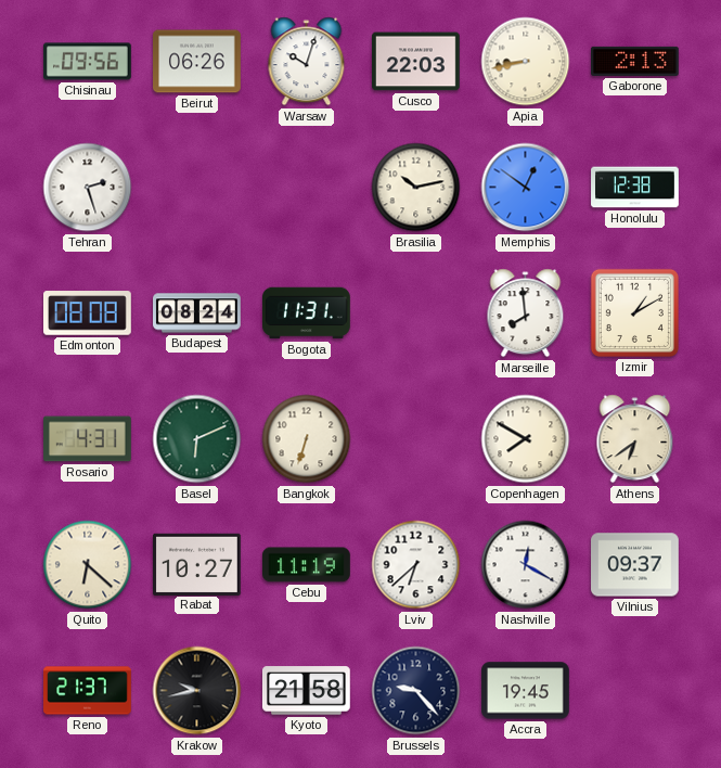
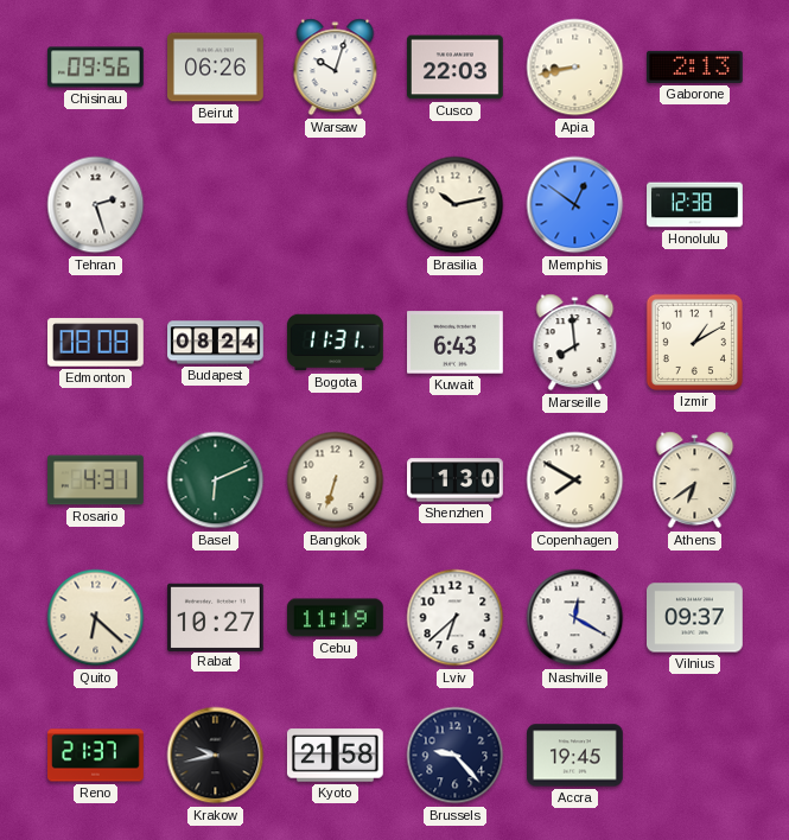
Kuwait: none -> 6:43 (456, 343)
Shenzhen: none -> 1:30 (456, 481)
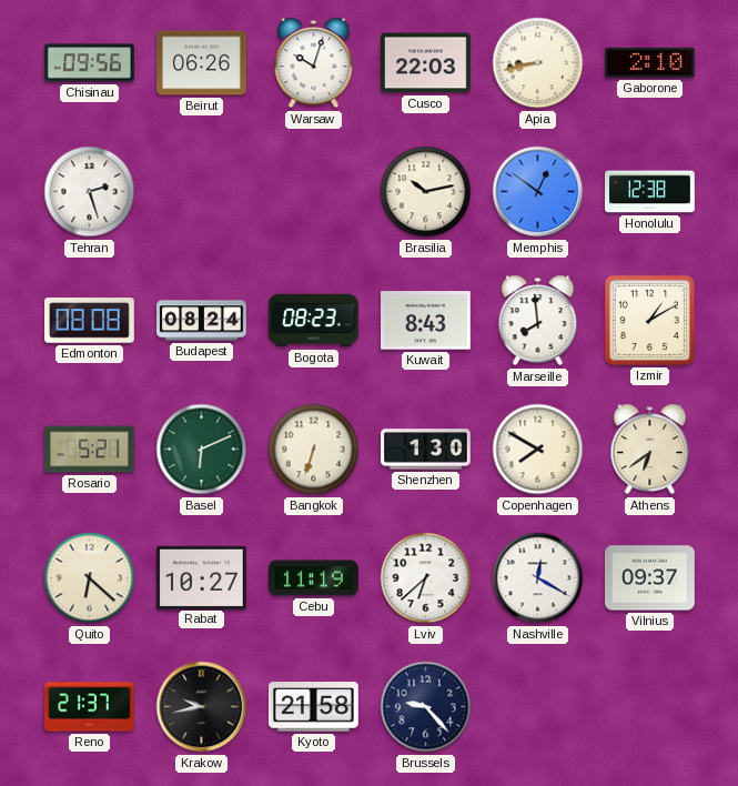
Gaborone: 2:13 -> 2:10 (650, 62)
Bogota: 11:31 -> 08:23 (314, 321)
Kuwait: 6:43 -> 8:43 (426, 321)
Rosario: 4:31 -> 5:21 (90, 450)
Accra: 19:45 -> none (575, 756)
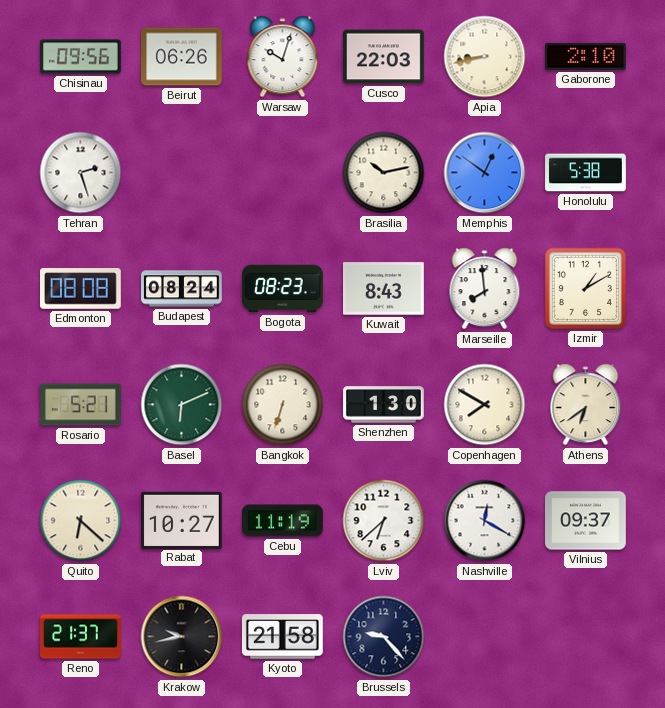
Honolulu: 12:38 -> 5:38 (586, 173)
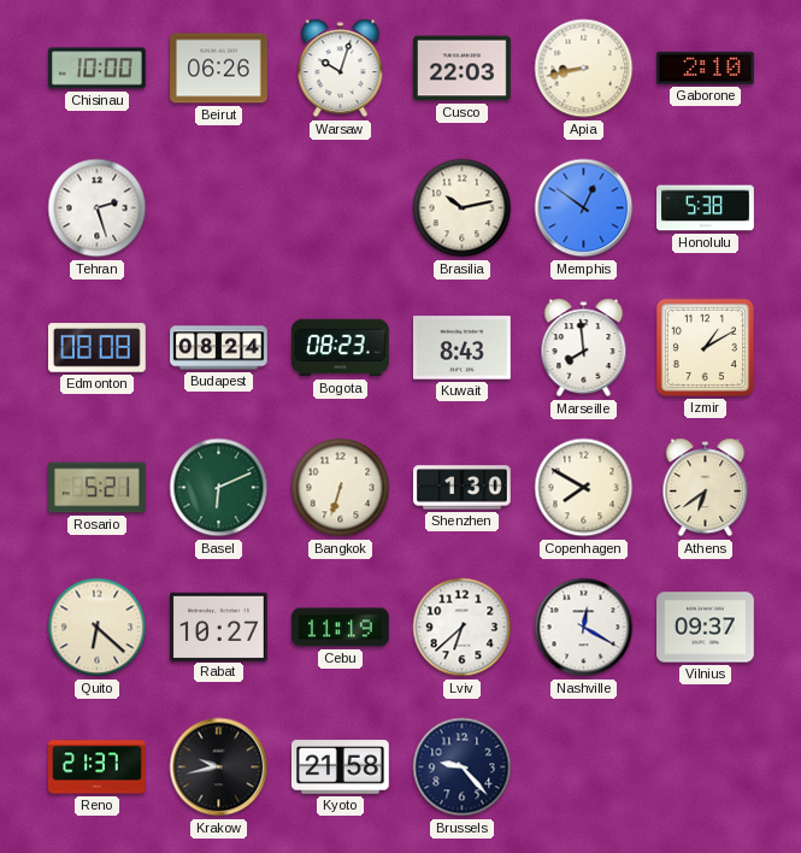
Chisinau: 09:56 -> 10:00 (98, 69)
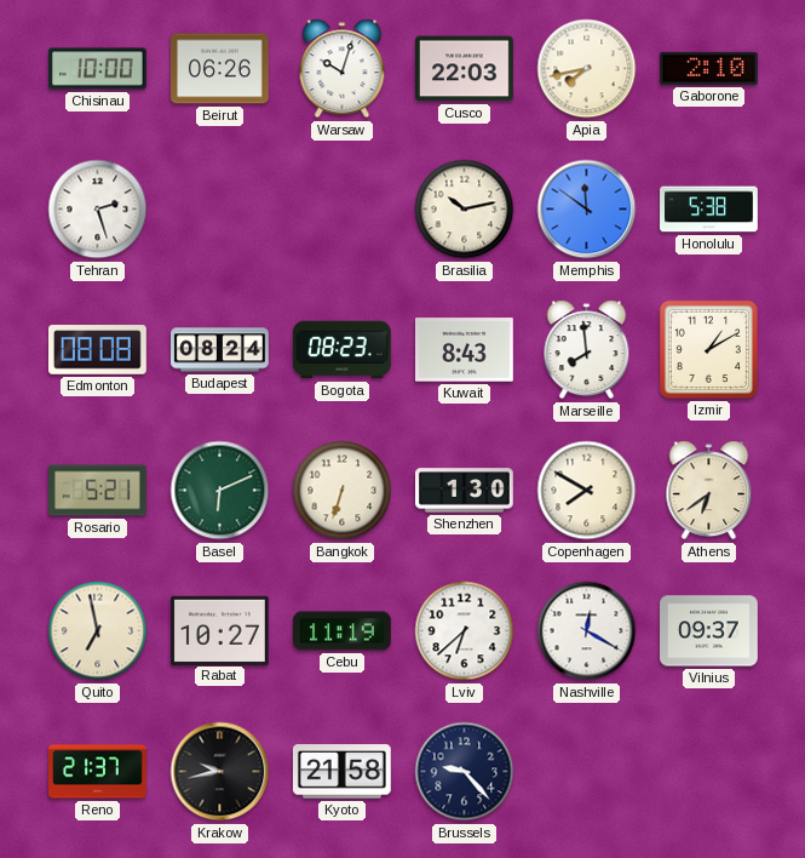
Apia: 8:43 -> 7:43 (587, 69)
Memphis: 12:51 -> 11:51 (587, 210)
Quito: 6:22 -> 6:58 (98, 631)
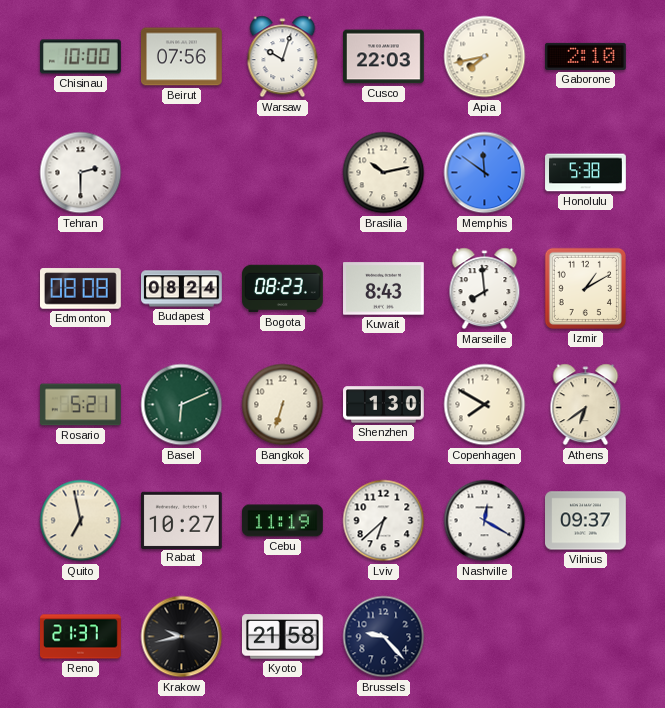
Beirut: 06:26 -> 07:56 (182, 57)
Tehran: 2:27 -> 2:30 (81, 173)
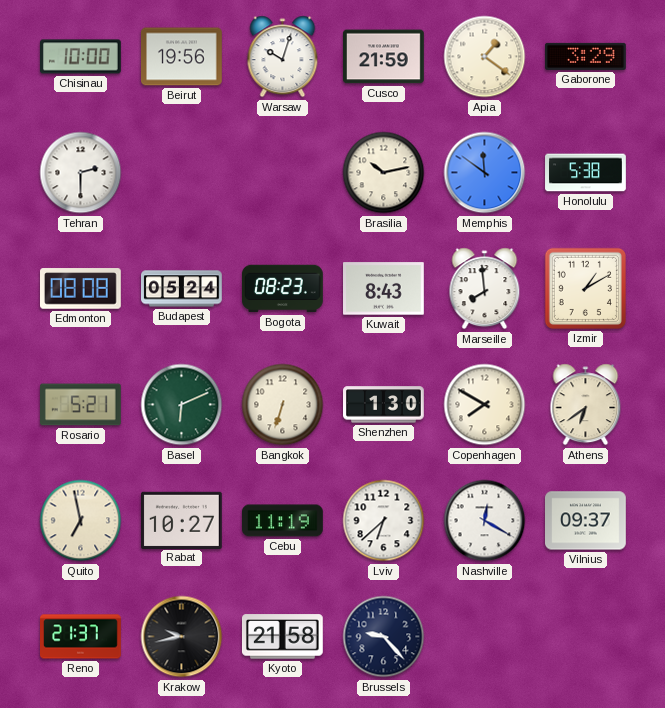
Beirut: 07:56 -> 19:56 (182, 57)
Cusco: 22:03 -> 21:59 (384, 57)
Apia: 7:43 -> 1:21 (485, 57)
Gaborone: 2:10 -> 3:29 (586, 56)
Budapest: 08:24 -> 05:24 (182, 289)
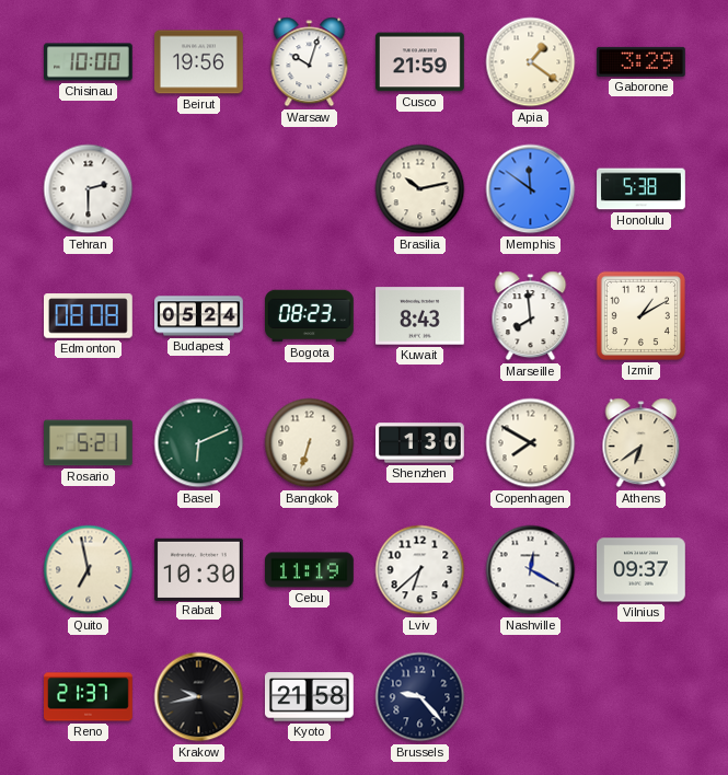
Rabat: 10:27 -> 10:30 (199, 569)
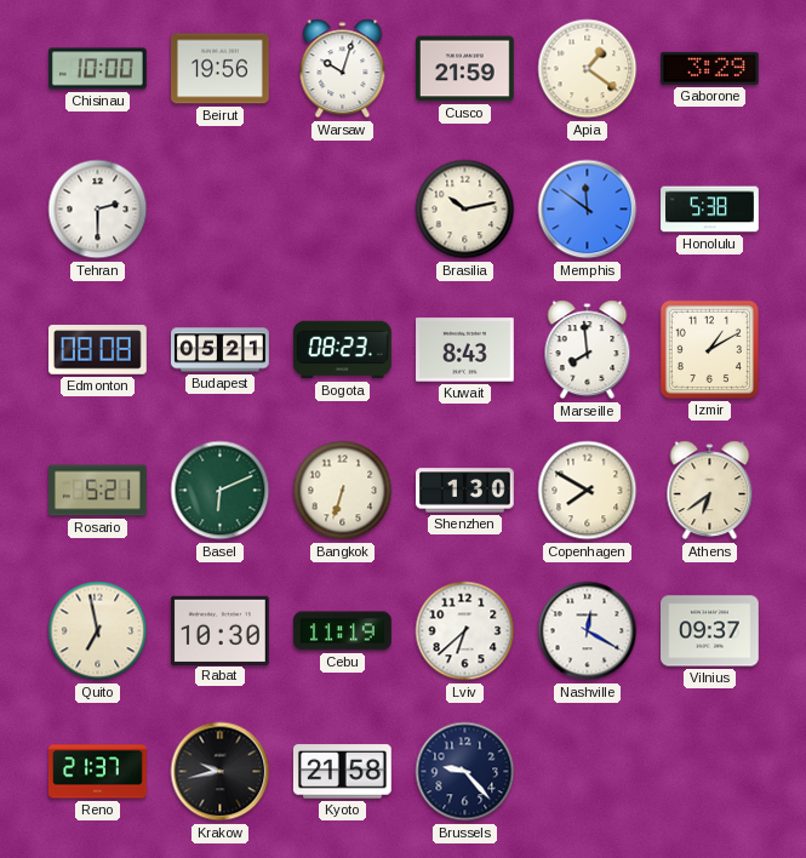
Budapest: 05:24 -> 05:21 (221, 350)
